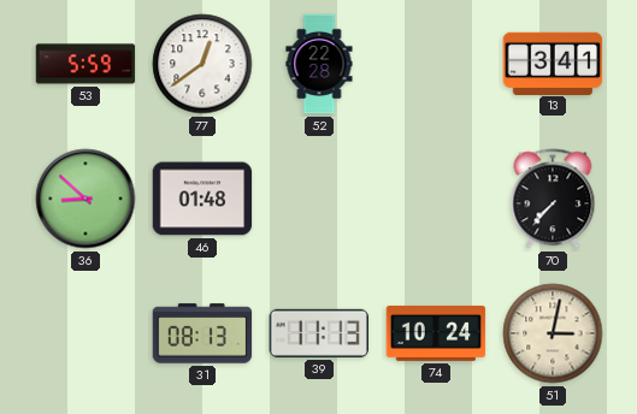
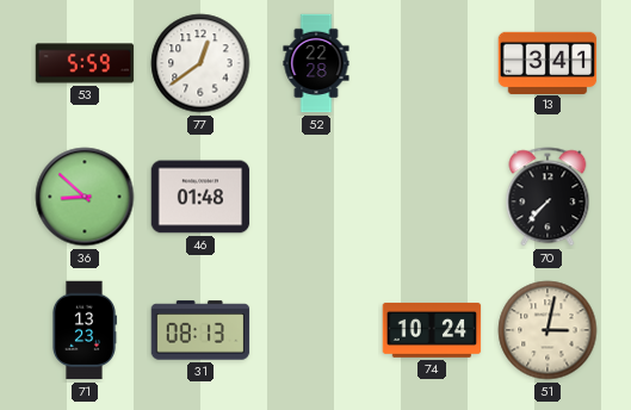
71: none -> 13:23 (83, 330)
39: 11:13 -> none (319, 333)
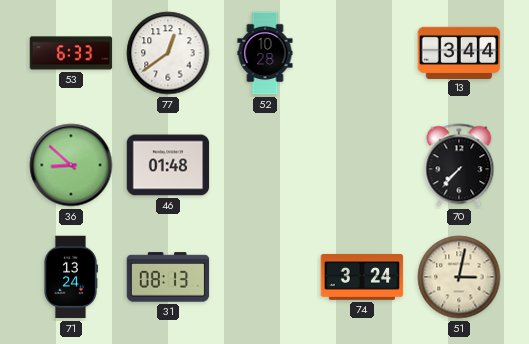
53: 5:59 -> 6:33 (71, 53)
52: 22:28 -> 10:28 (265, 53)
13: 3:41 -> 3:44 (459, 52)
71: 13:23 -> 13:24 (70, 277)
74: 10:24 -> 3:24 (362, 277)
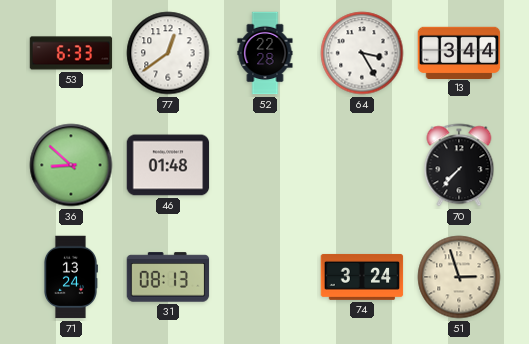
52: 10:28 -> 22:28 (265, 53)
64: none -> 3:25 (362, 53)
51: 3:02 -> 2:57 (459, 277)
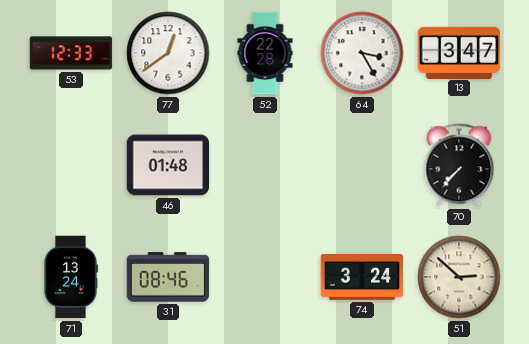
53: 6:33 -> 12:33 (71, 53)
13: 3:44 -> 3:47 (459, 52)
36: 8:52 -> none (71, 165)
31: 08:13 -> 08:46 (168, 277)
51: 2:57 -> 2:52 (459, 277)
